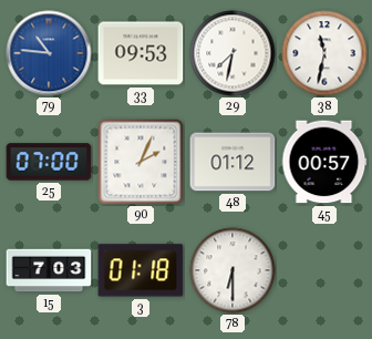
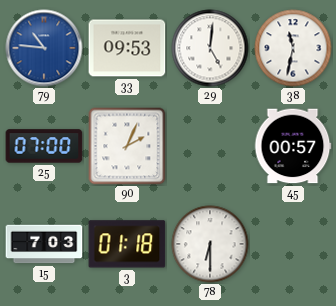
29: 7:32 -> 5:01 (210, 48)
48: 01:12 -> none (232, 162)
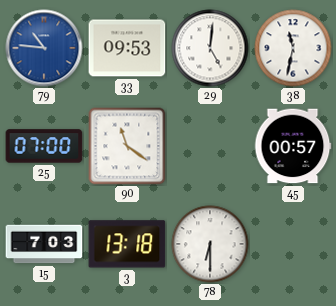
90: 2:04 -> 11:21 (127, 146)
3: 01:18 -> 13:18 (127, 244)
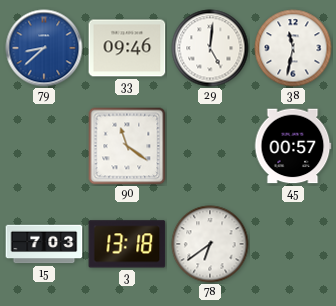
79: 10:46 -> 8:38 (44, 48)
33: 09:53 -> 09:46 (127, 48)
25: 07:00 -> none (44, 146)
78: 6:30 -> 6:39 (210, 244)
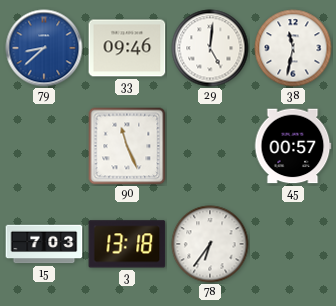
90: 11:21 -> 11:26 (127, 146)
78: 6:39 -> 6:36 (210, 244)
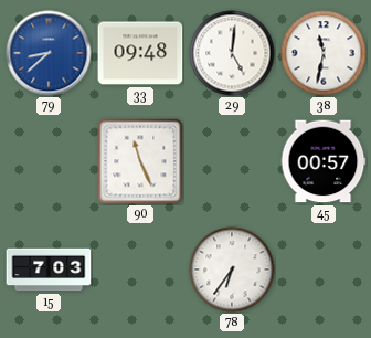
33: 09:46 -> 09:48 (140, 53)
3: 13:18 -> none (127, 244)
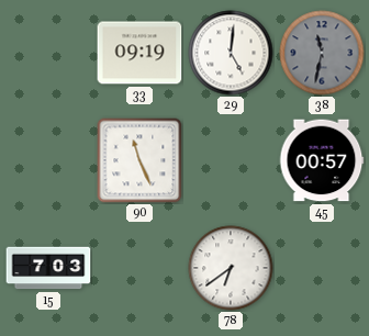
79: 8:38 -> none (49, 53)
33: 09:48 -> 09:19 (139, 53)
38 dial: white -> grey (322, 53)
78: 6:36 -> 6:39 (231, 268)
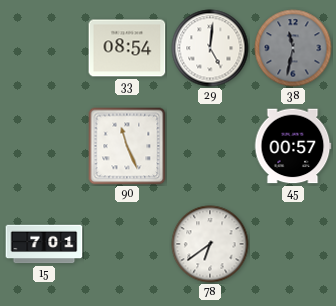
33: 09:19 -> 08:54 (127, 48)
15: 7:03 -> 7:01 (44, 244)
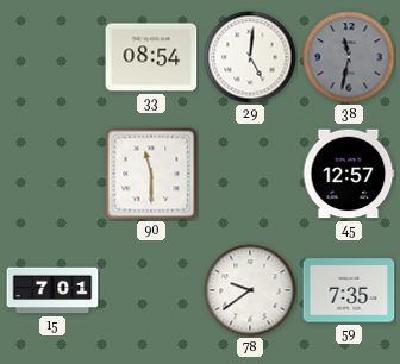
90: 11:26 -> 11:30 (151, 174)
45: 00:57 -> 12:57 (349, 174)
78: 6:39 -> 9:39 (250, 290)
59: none -> 7:35 (349, 290)
